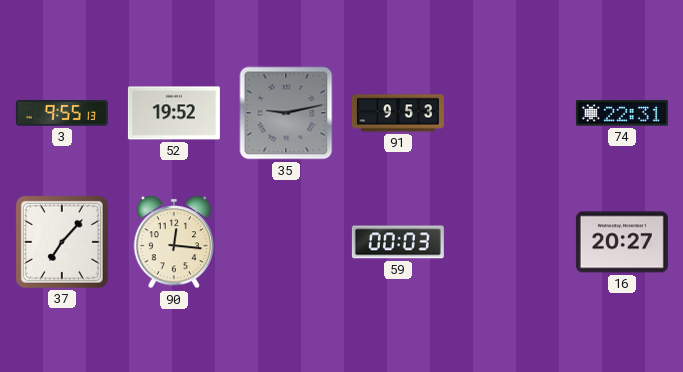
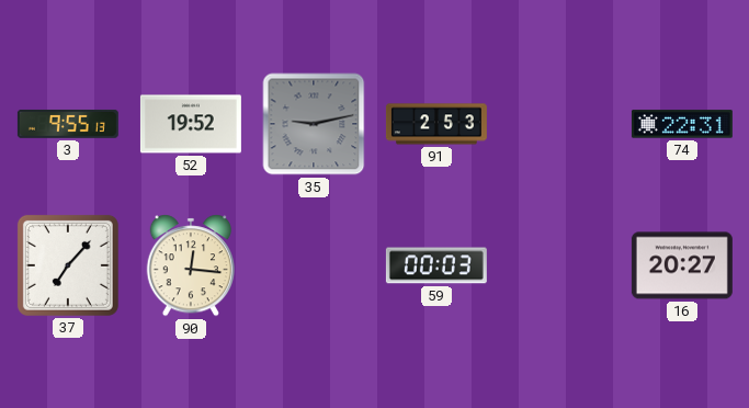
91: 9:53 -> 2:53 (436, 124)
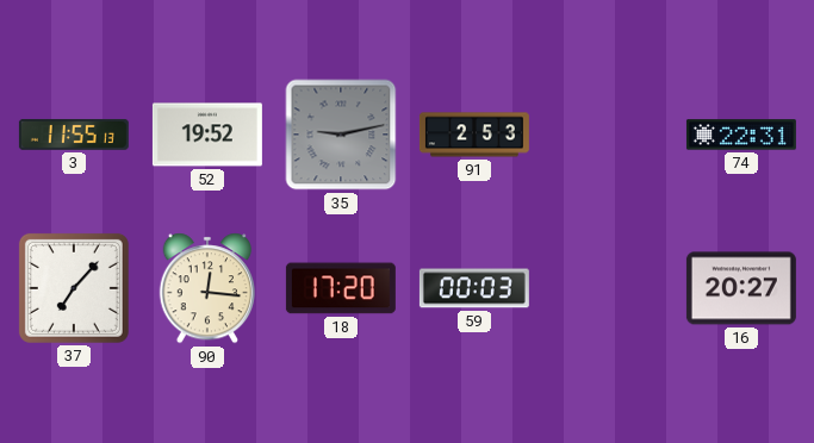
3: 9:55 -> 11:55 (74, 135)
18: none -> 17:20 (341, 288)
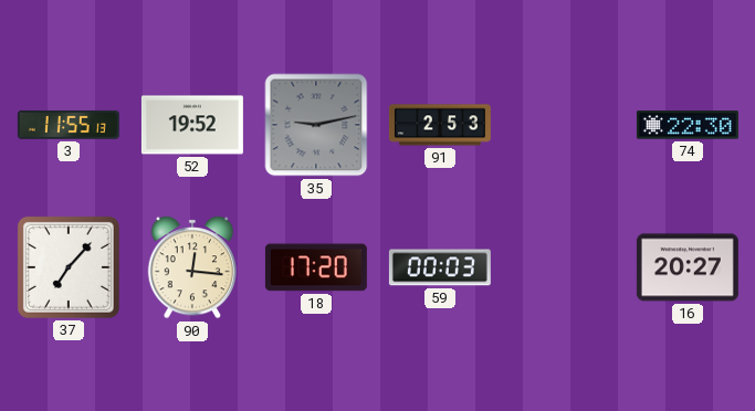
74: 22:31 -> 22:30 (688, 125)
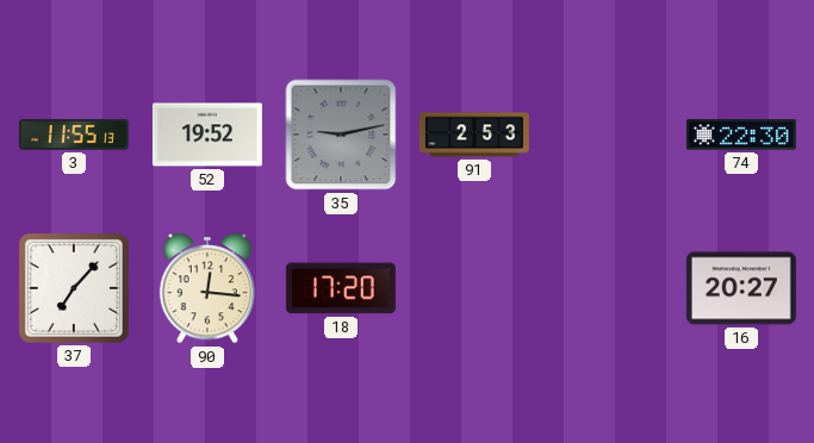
59: 00:03 -> none (440, 267)
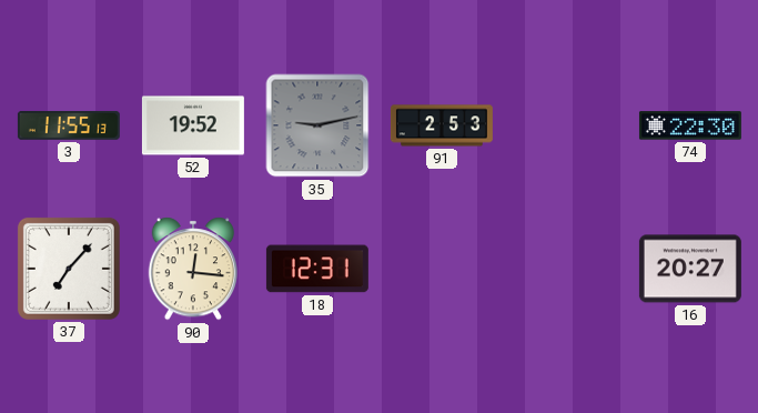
18: 17:20 -> 12:31 (317, 269)
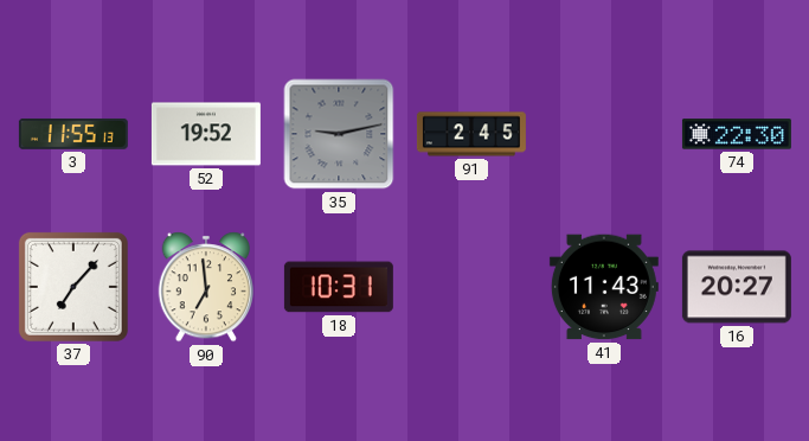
91: 2:53 -> 2:45 (471, 134)
90: 12:16 -> 6:59 (205, 287)
18: 12:31 -> 10:31 (339, 287)
41: none -> 11:43 (604, 287)
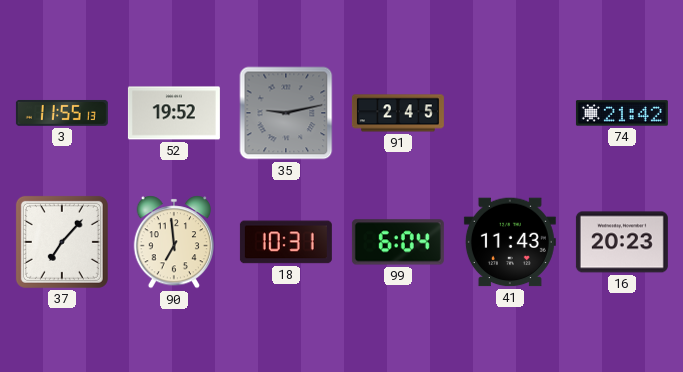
74: 22:30 -> 21:42 (622, 113)
99: none -> 6:04 (398, 242)
16: 20:27 -> 20:23 (622, 242)
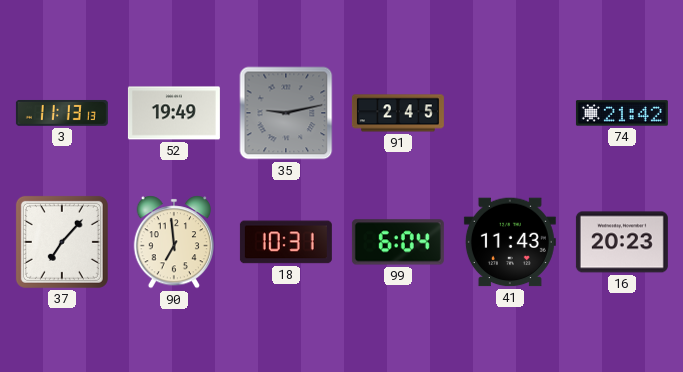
3: 11:55 -> 11:13 (62, 113)
52: 19:52 -> 19:49 (174, 113)
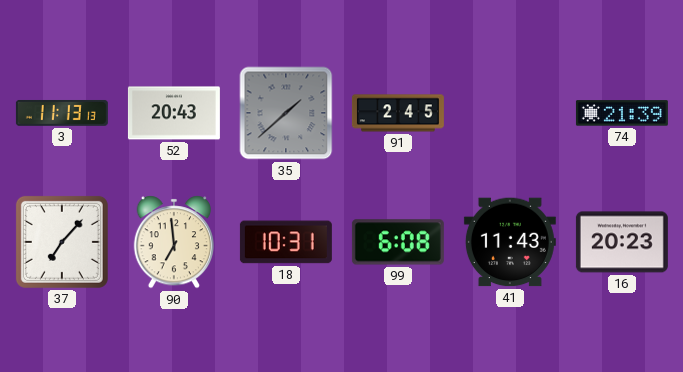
52: 19:49 -> 20:43 (174, 113)
35: 9:13 -> 1:38 (286, 113)
74: 21:42 -> 21:39 (622, 113)
99: 6:04 -> 6:08 (398, 242)
